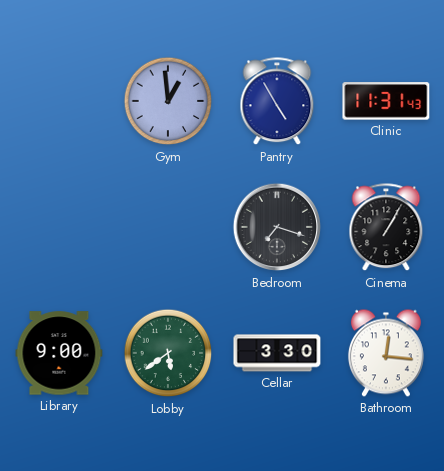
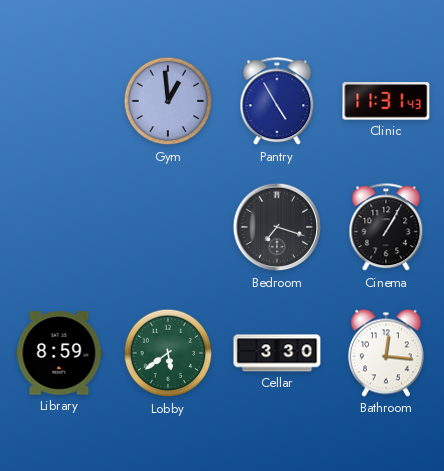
Library: 9:00 -> 8:59 (59, 353)
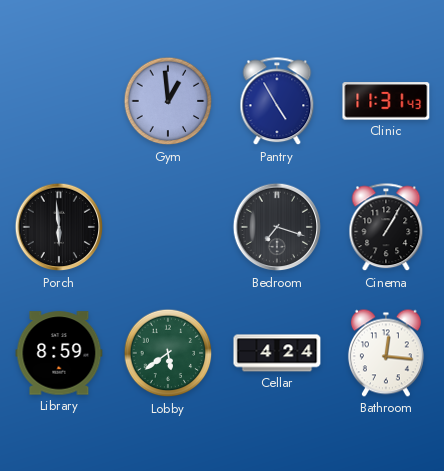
Porch: none -> 5:59 (59, 227)
Cellar: 3:30 -> 4:24 (277, 353)
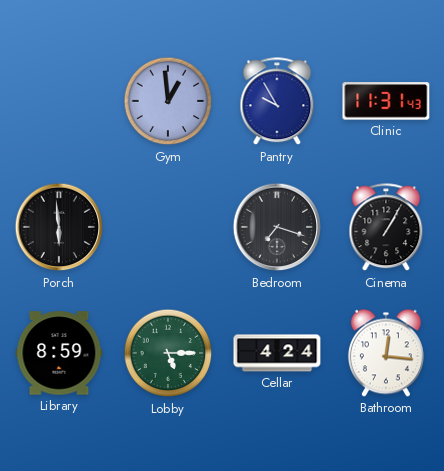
Pantry: 4:55 -> 9:55 (277, 102)
Lobby: 5:39 -> 5:15 (168, 353)
